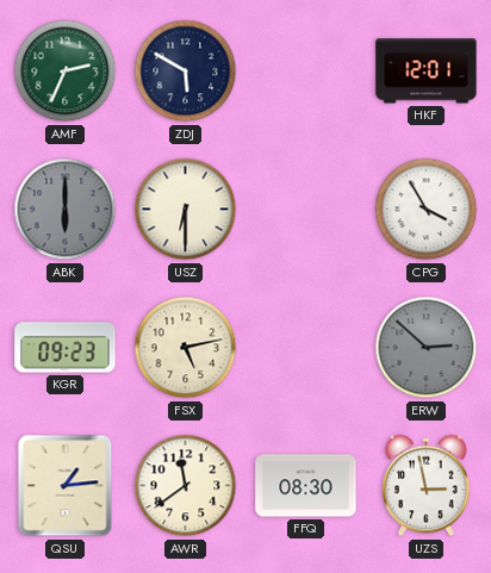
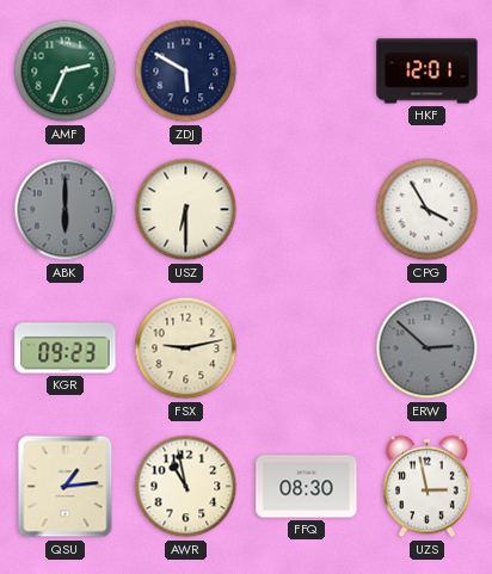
FSX: 5:13 -> 9:13 (186, 348)
AWR: 11:39 -> 10:58 (186, 487)
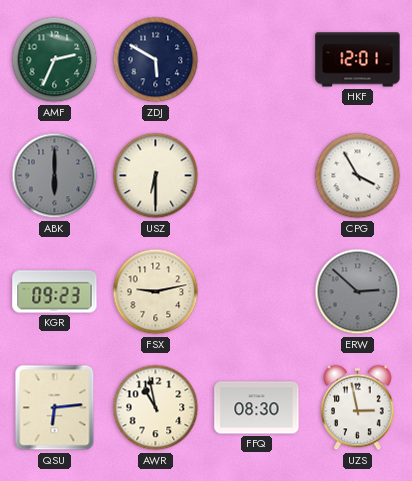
QSU: 1:14 -> 6:14 (55, 408)
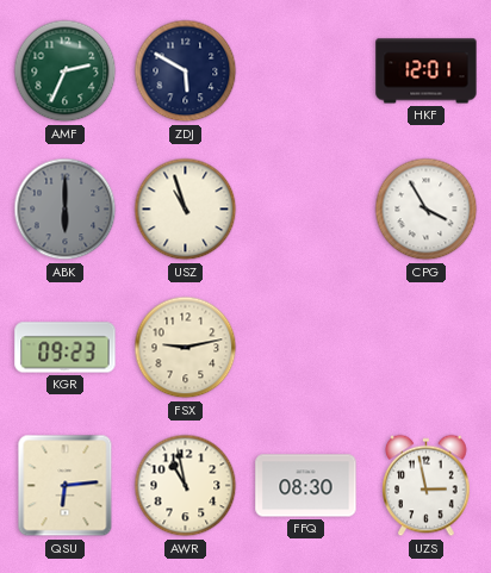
USZ: 6:30 -> 10:57 (186, 210)
ERW: 2:52 -> none (358, 292)
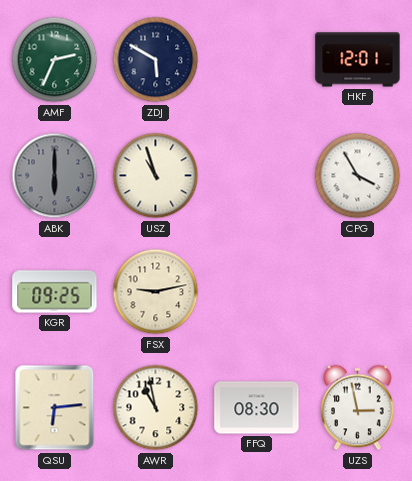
KGR: 09:23 -> 09:25 (55, 292)
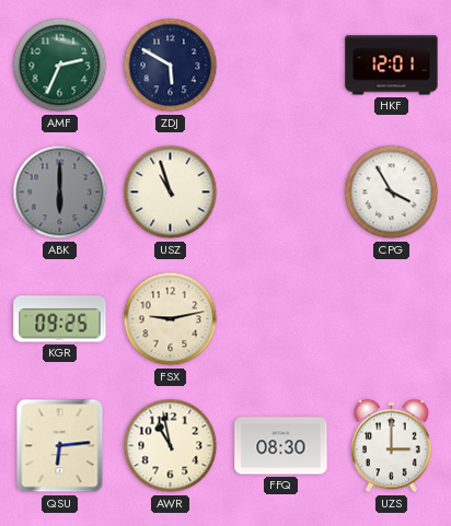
UZS: 2:58 -> 3:00 (392, 446)
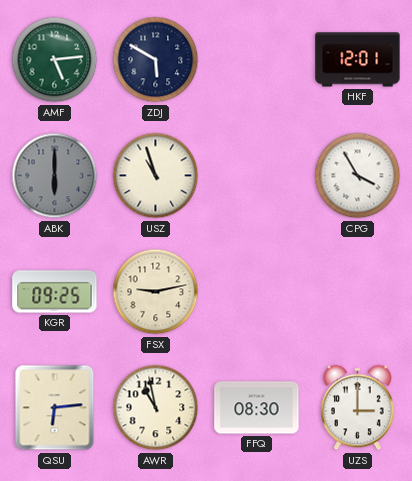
AMF: 2:34 -> 5:14 (55, 60)
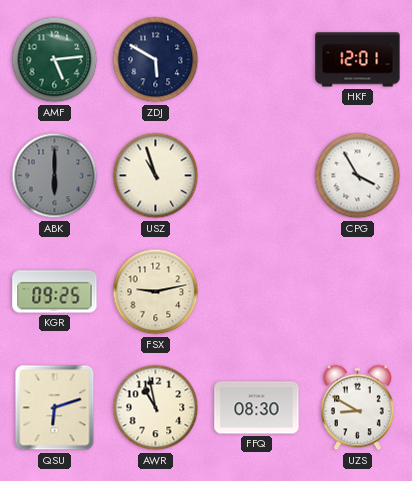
QSU: 6:14 -> 6:12 (55, 408)
UZS: 3:00 -> 8:50 (358, 408)
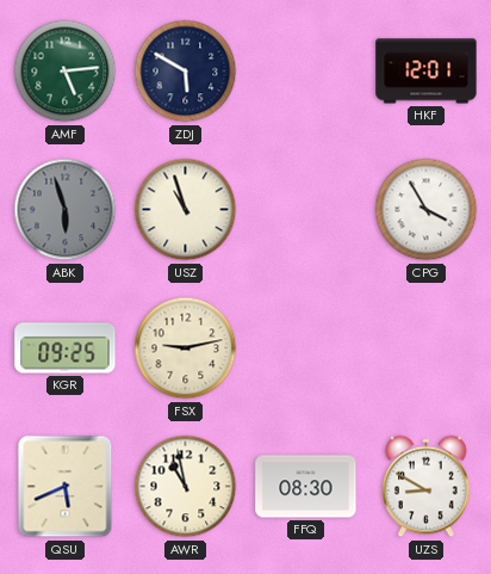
ABK: 6:00 -> 5:57 (66, 210)
QSU: 6:12 -> 5:41 (66, 487)
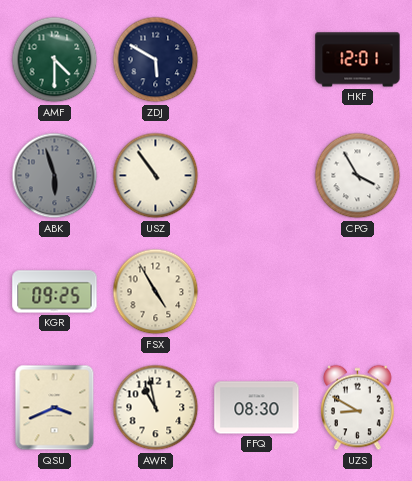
AMF: 5:14 -> 4:30 (55, 60)
USZ: 10:57 -> 10:54 (156, 176)
FSX: 9:13 -> 4:55 (156, 292)
QSU: 5:41 -> 3:41 (55, 408)
